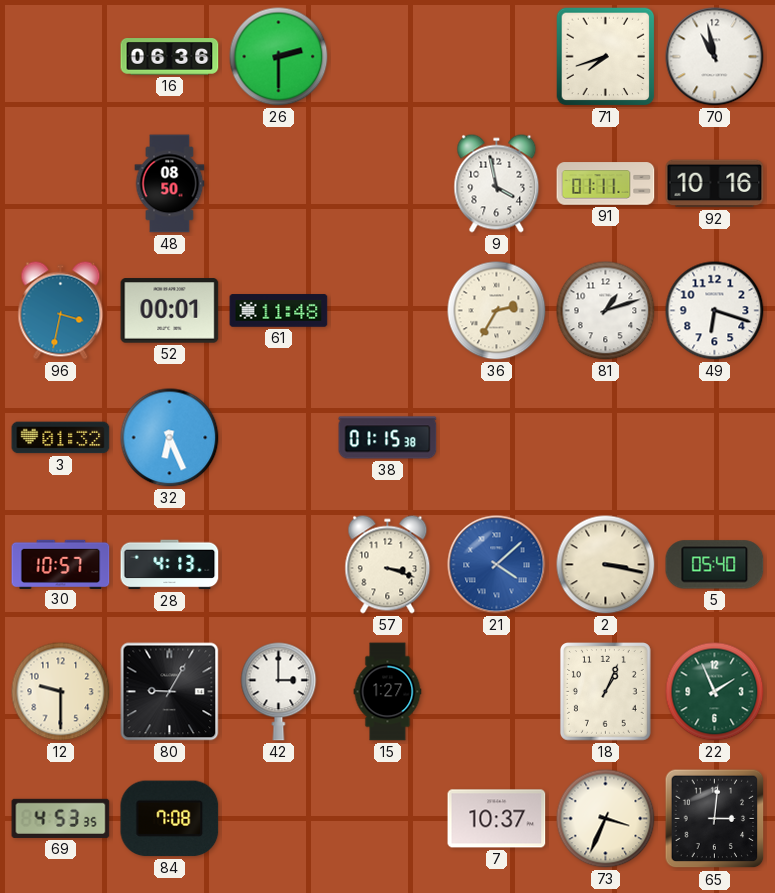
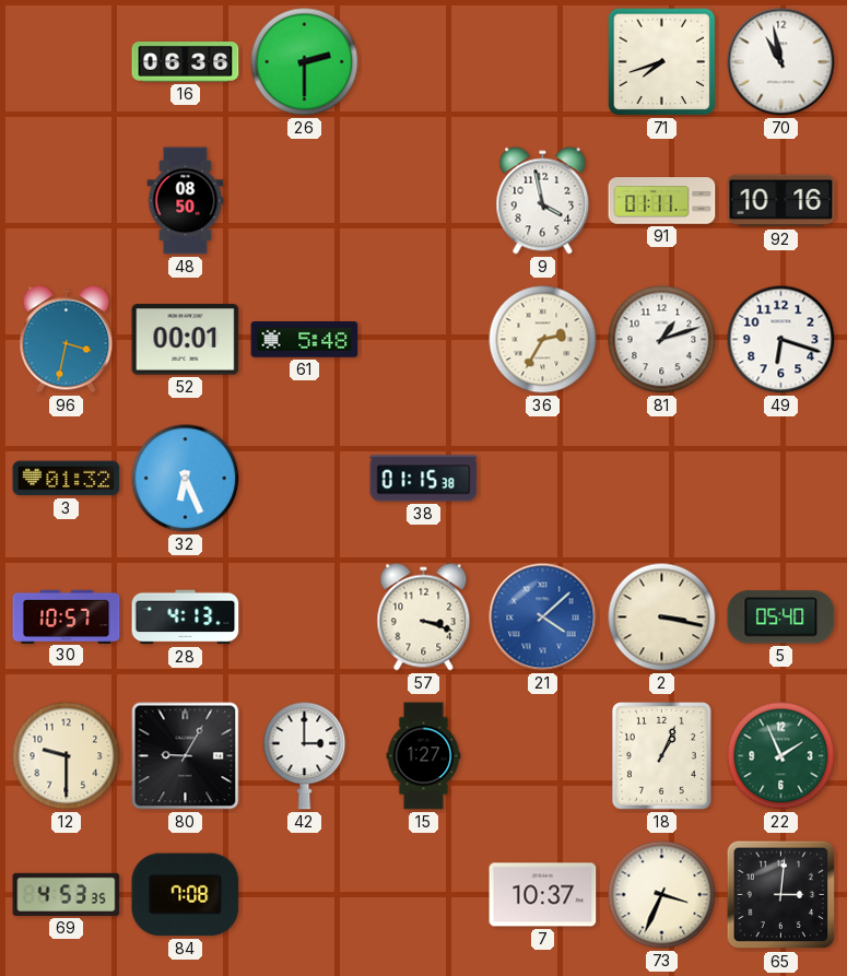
61: 11:48 -> 5:48 (305, 340)
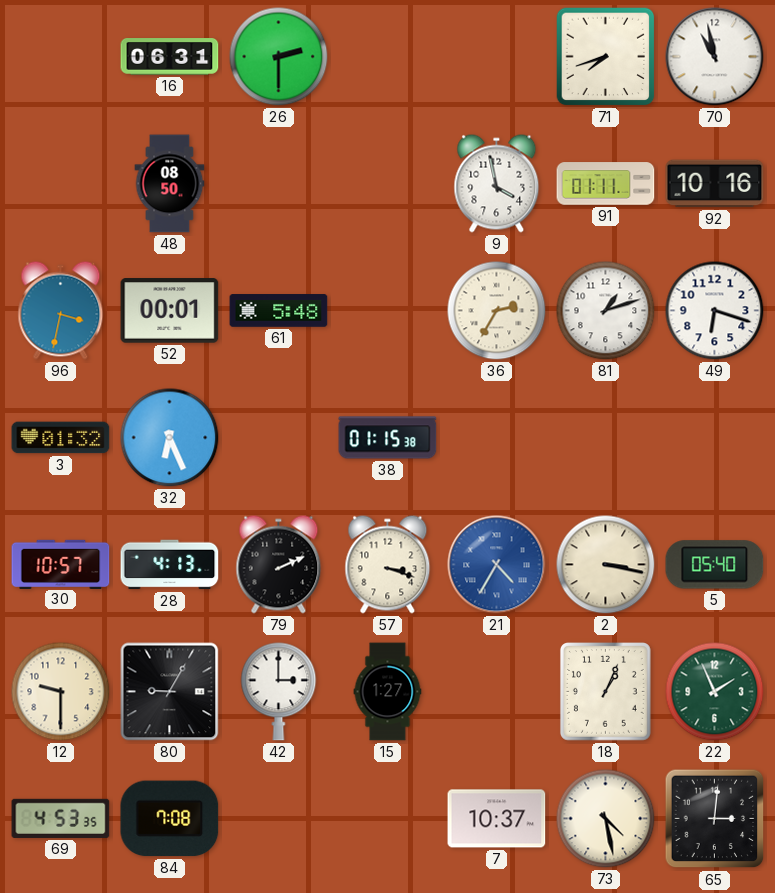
16: 06:36 -> 06:31 (170, 57)
79: none -> 2:11 (279, 565)
21: 4:08 -> 4:35 (497, 565)
73: 3:34 -> 4:28 (606, 819)
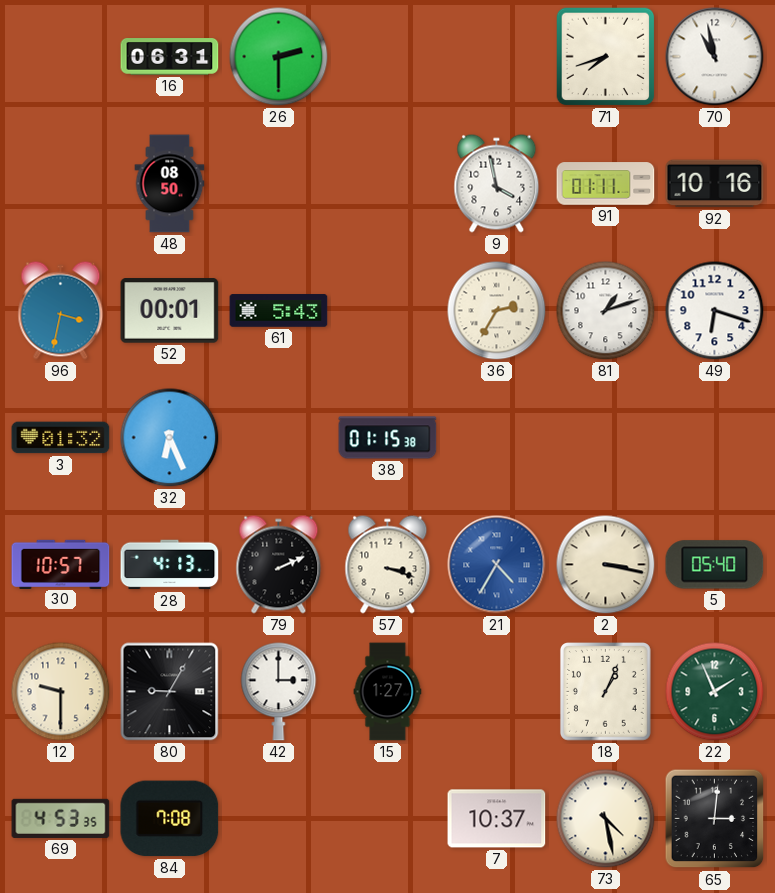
61: 5:48 -> 5:43 (279, 311)
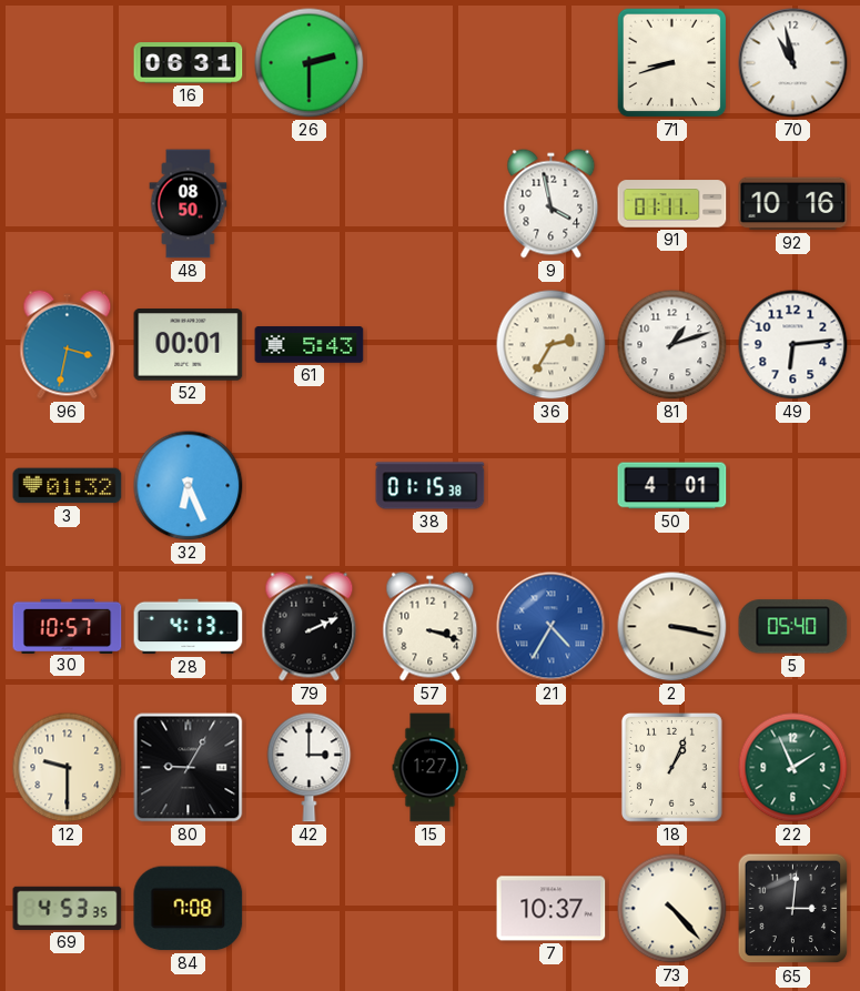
71: 7:42 -> 8:42 (672, 63)
49: 6:18 -> 6:14 (793, 345)
50: none -> 4:01 (672, 486)
73: 4:28 -> 4:23 (672, 909)
